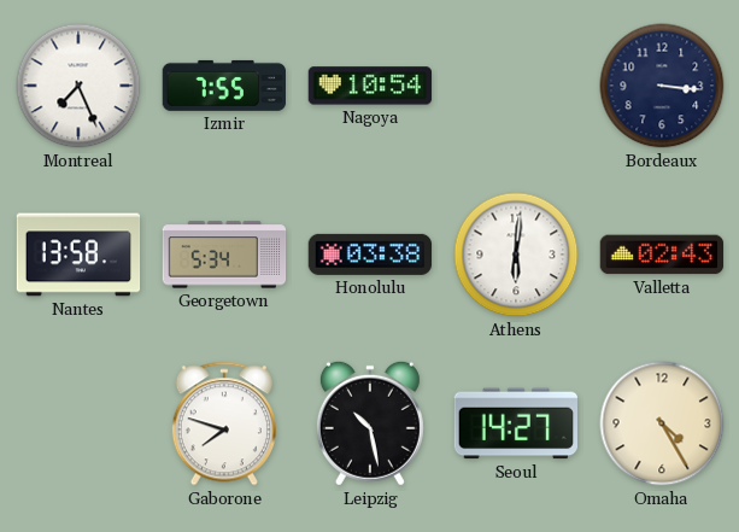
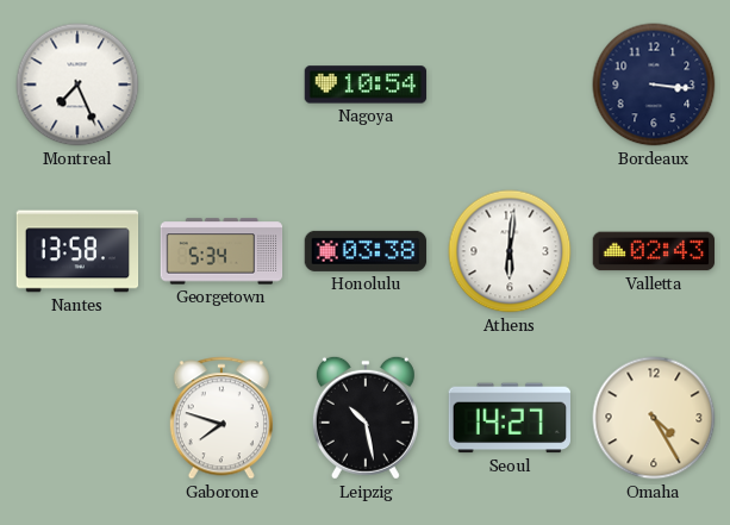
Izmir: 7:55 -> none (223, 86)
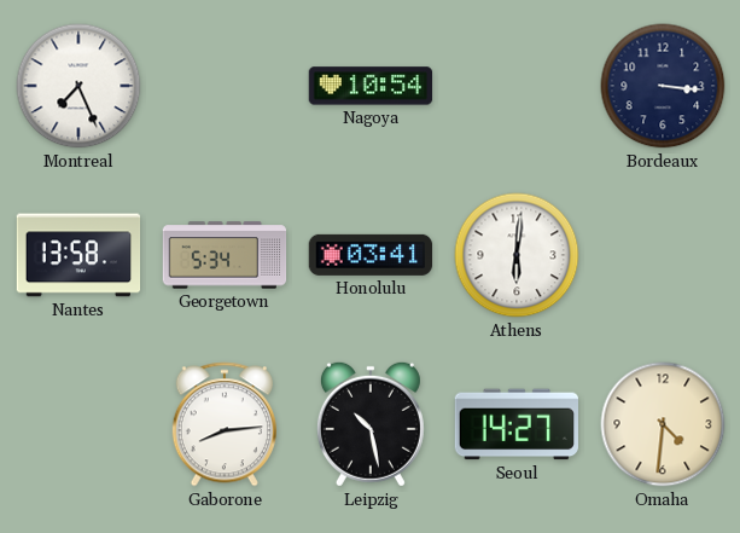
Honolulu: 03:38 -> 03:41 (371, 255)
Valletta: 02:43 -> none (654, 251)
Gaborone: 7:48 -> 8:14 (225, 424)
Omaha: 4:25 -> 4:31 (663, 424)
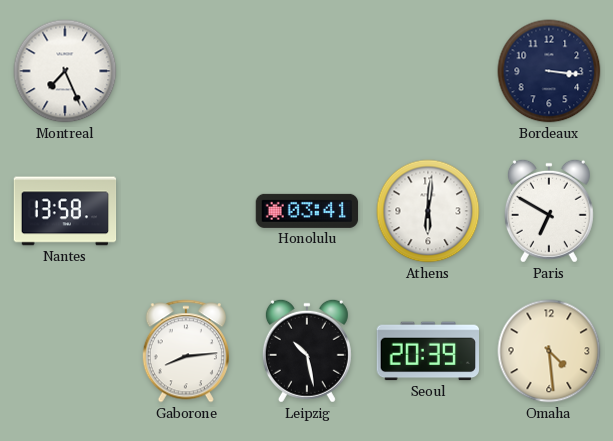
Nagoya: 10:54 -> none (371, 86)
Georgetown: 5:34 -> none (225, 255)
Paris: none -> 6:50 (549, 211)
Seoul: 14:27 -> 20:39 (427, 351)
Omaha: 4:31 -> 4:29 (549, 351)
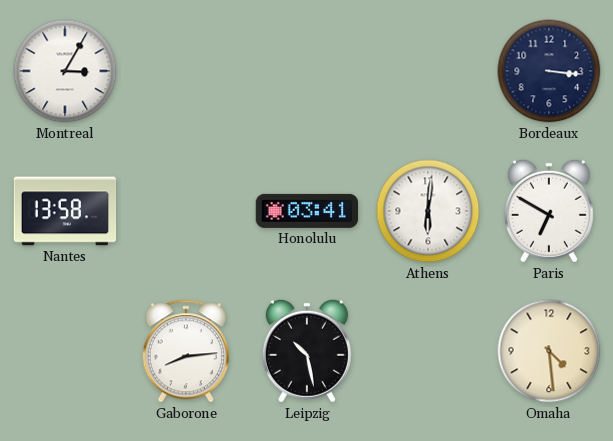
Montreal: 7:26 -> 3:05 (65, 71)
Seoul: 20:39 -> none (427, 351)
